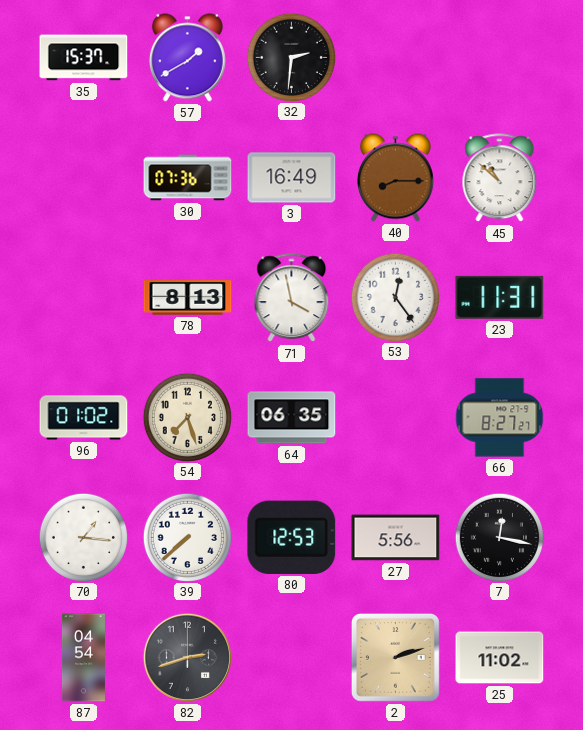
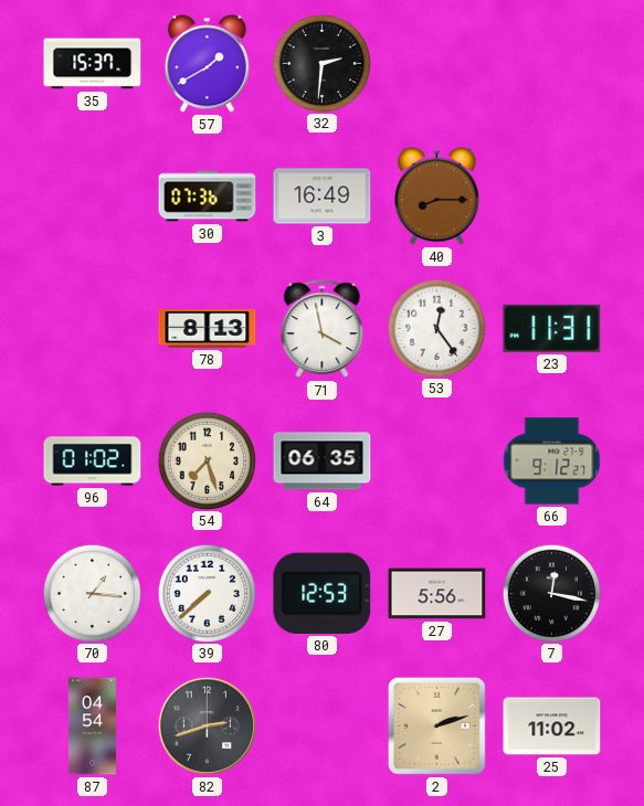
45: 10:52 -> none (500, 178)
66: 8:27 -> 9:12 (552, 462)
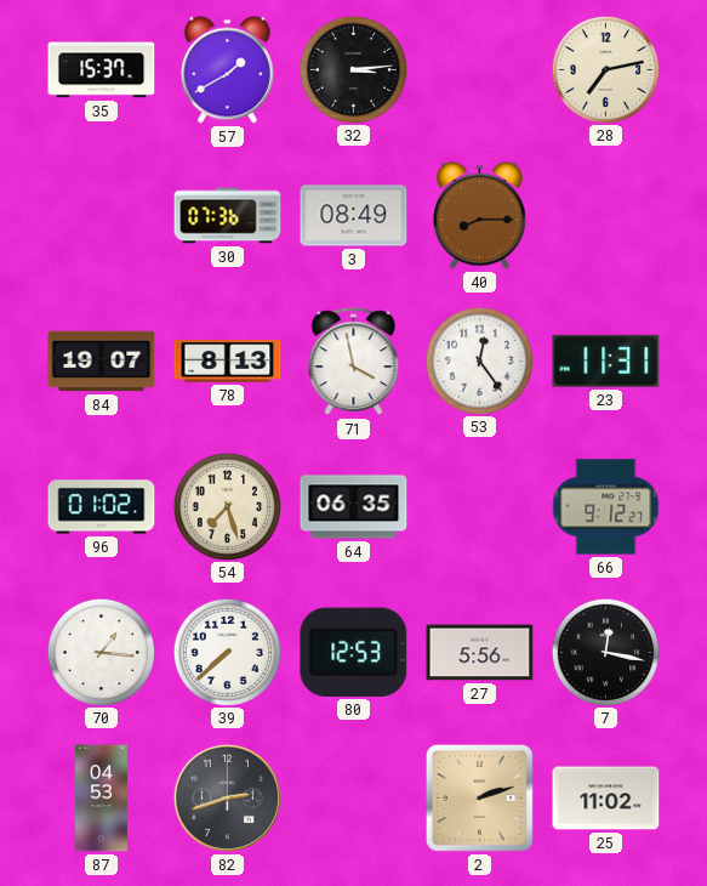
32: 2:31 -> 3:14 (353, 69)
28: none -> 7:13 (605, 69)
3: 16:49 -> 08:49 (354, 216)
84: none -> 19:07 (102, 362)
87: 04:54 -> 04:53 (101, 799)
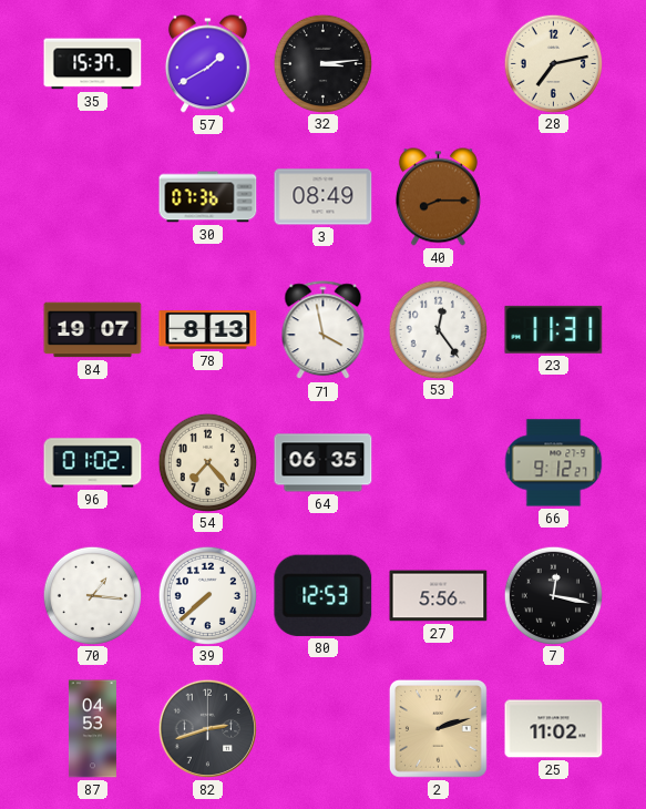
54: 7:27 -> 7:23 (207, 462)
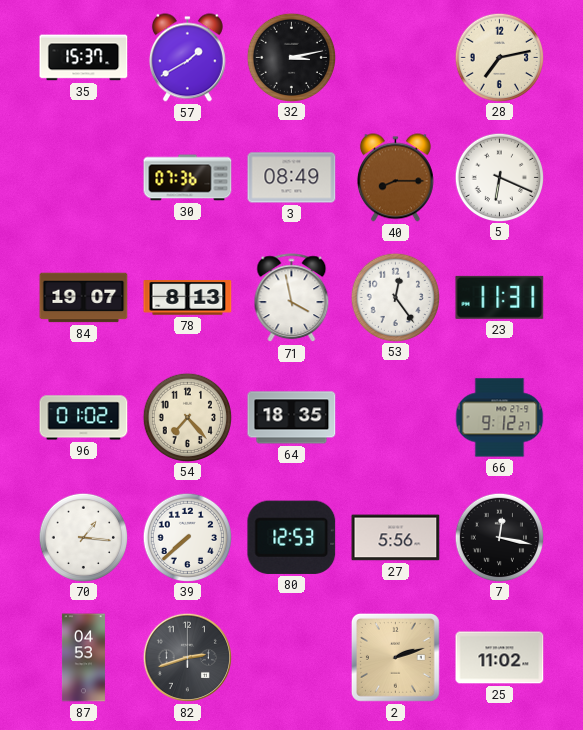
32: 3:14 -> 3:13 (291, 57)
5: none -> 6:19 (499, 177)
64: 06:35 -> 18:35 (292, 418)
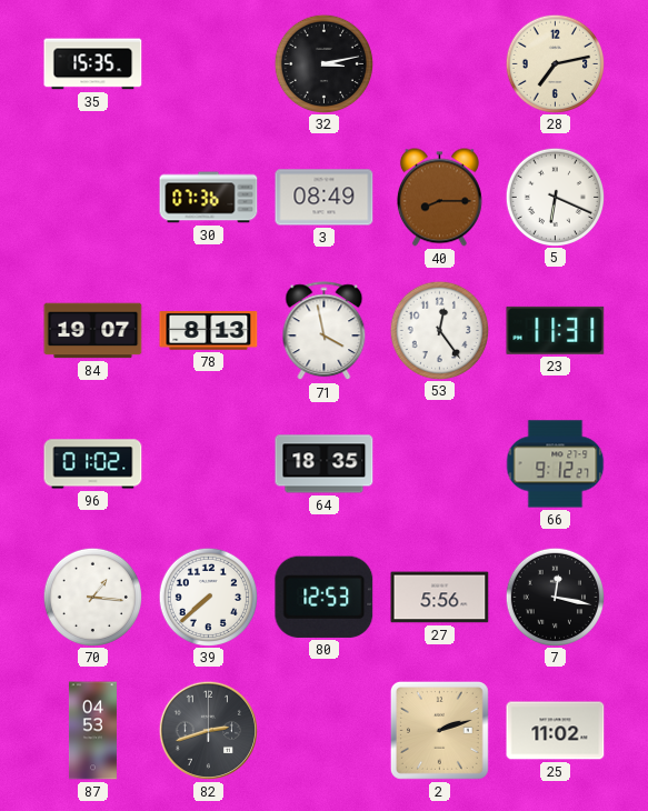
35: 15:37 -> 15:35 (93, 64)
57: 1:40 -> none (187, 58)
54: 7:23 -> none (187, 417)
